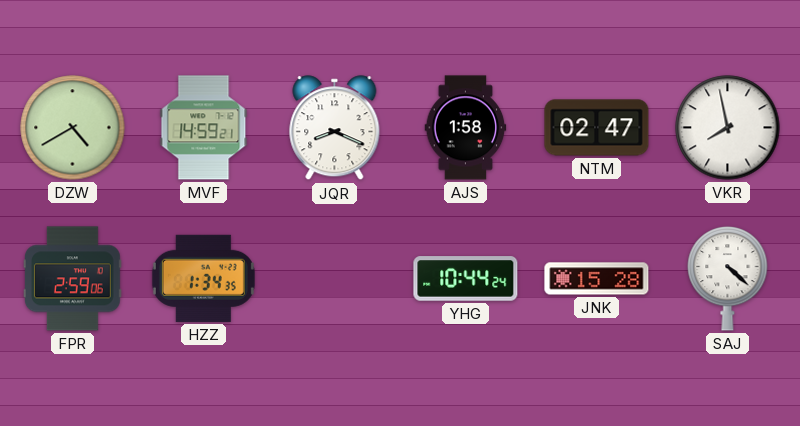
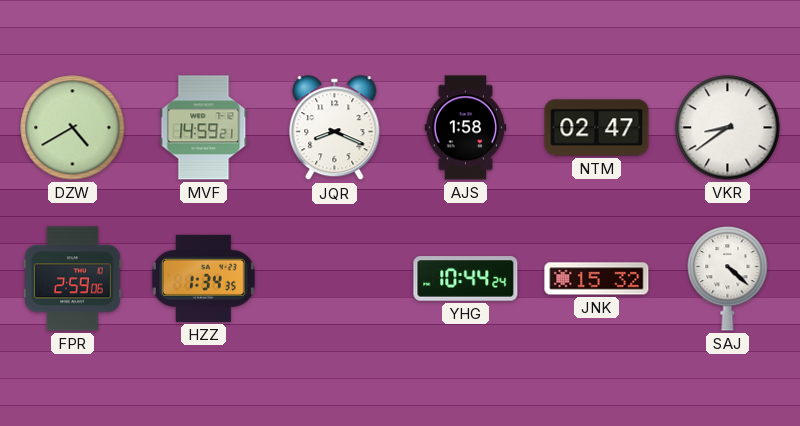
VKR: 7:58 -> 8:39 (728, 128)
JNK: 15:28 -> 15:32 (597, 279)
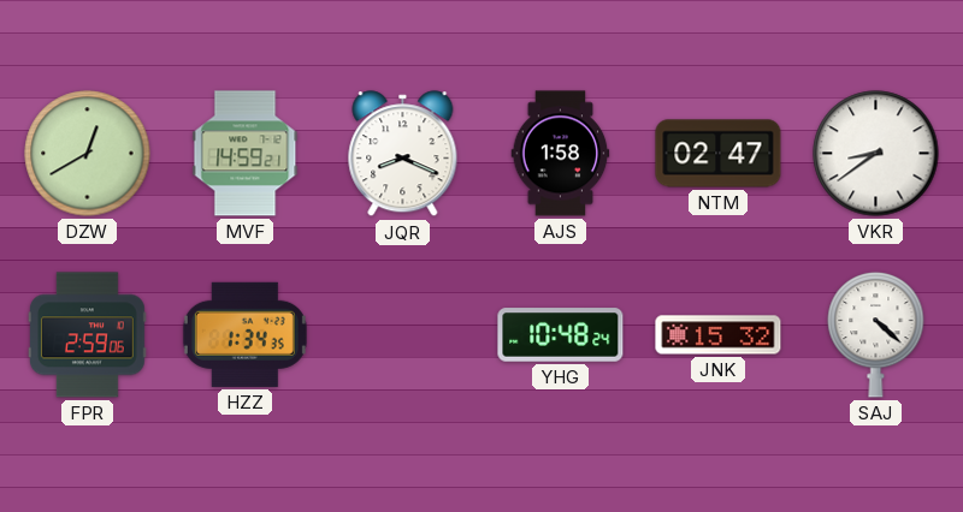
DZW: 4:40 -> 12:40 (88, 154)
YHG: 10:44 -> 10:48 (561, 335)
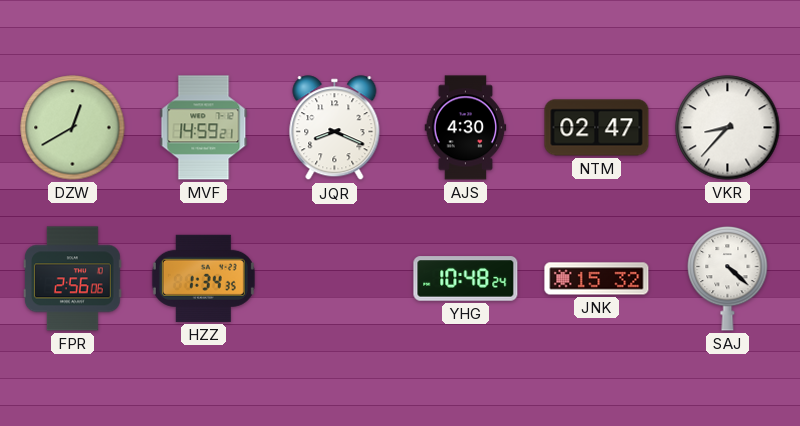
AJS: 1:58 -> 4:30 (466, 128)
VKR: 8:39 -> 8:37 (728, 128)
FPR: 2:59 -> 2:56 (73, 279)
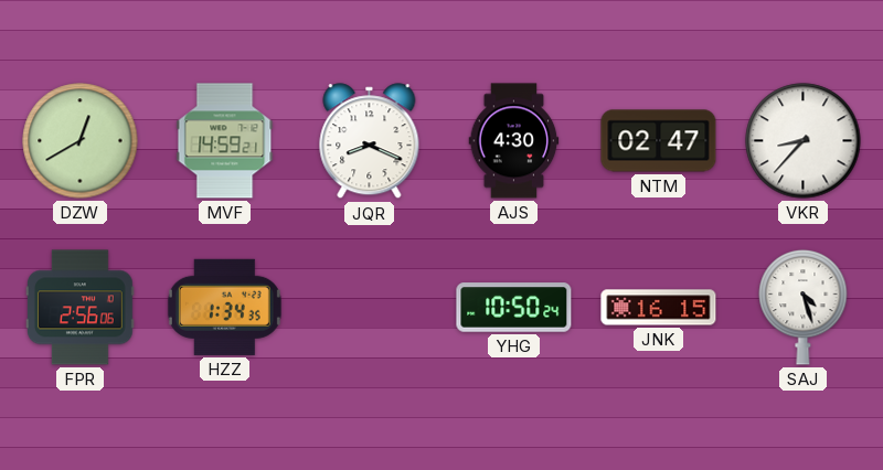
YHG: 10:48 -> 10:50 (514, 308)
JNK: 15:32 -> 16:15 (659, 308)
SAJ: 4:22 -> 4:27 (804, 307)
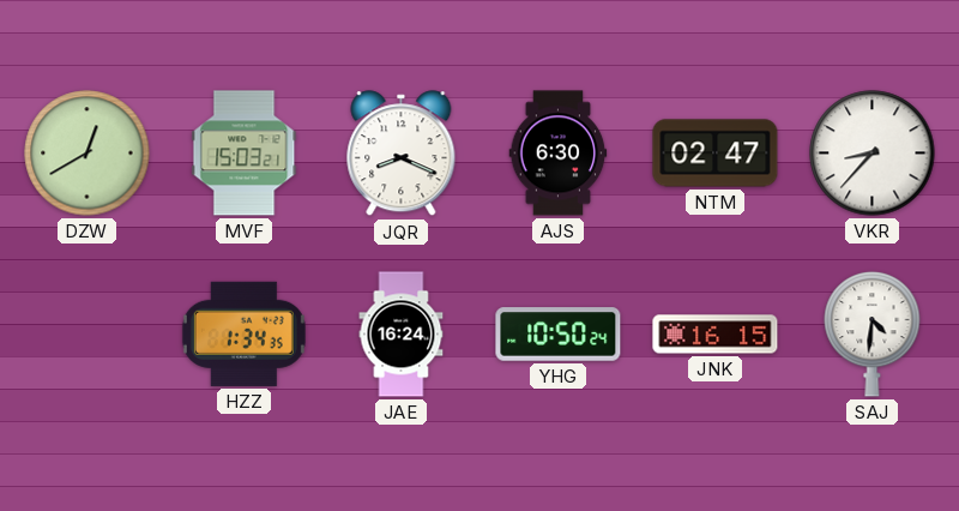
MVF: 14:59 -> 15:03 (245, 154)
AJS: 4:30 -> 6:30 (559, 154)
FPR: 2:56 -> none (81, 308)
JAE: none -> 16:24 (402, 335)
SAJ: 4:27 -> 4:31 (873, 333)
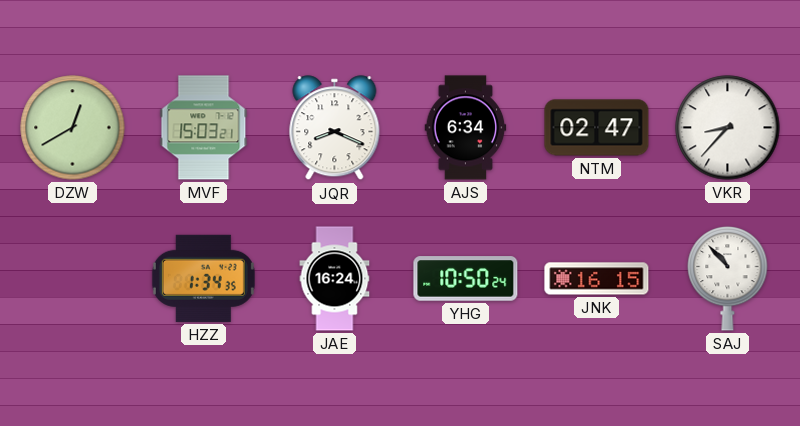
AJS: 6:30 -> 6:34 (466, 128)
SAJ: 4:31 -> 10:53 (728, 278)
